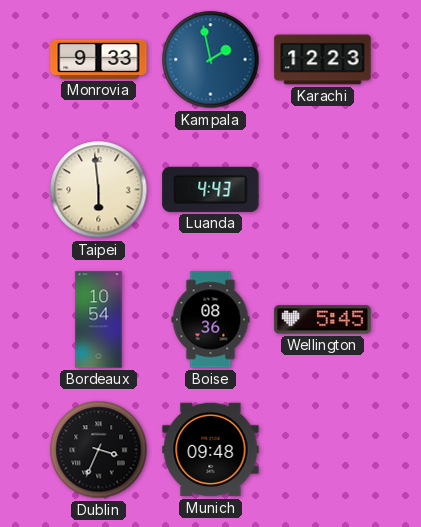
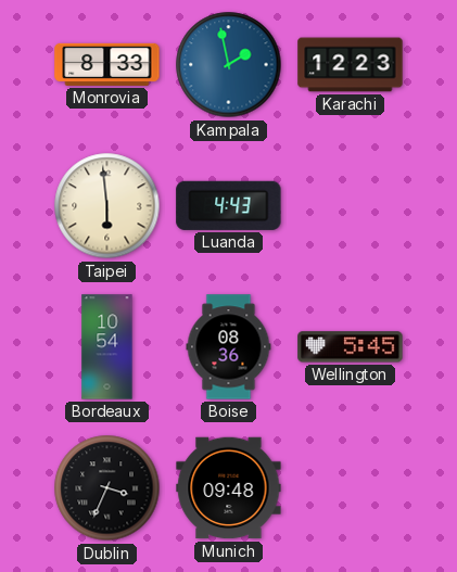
Monrovia: 9:33 -> 8:33 (107, 64)
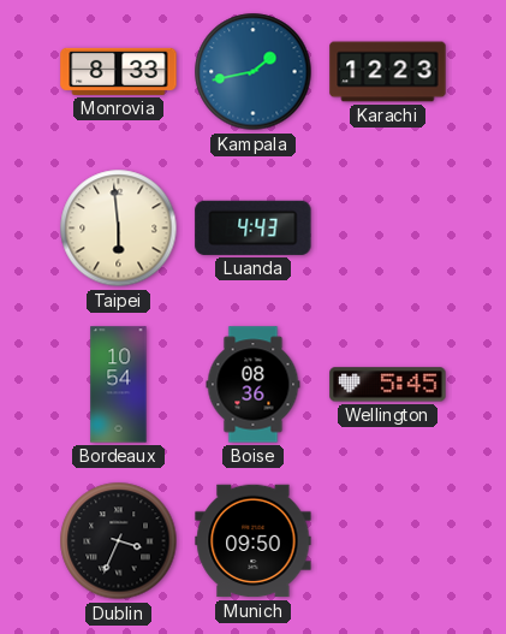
Kampala: 1:58 -> 1:43 (254, 72)
Munich: 09:48 -> 09:50 (254, 541)
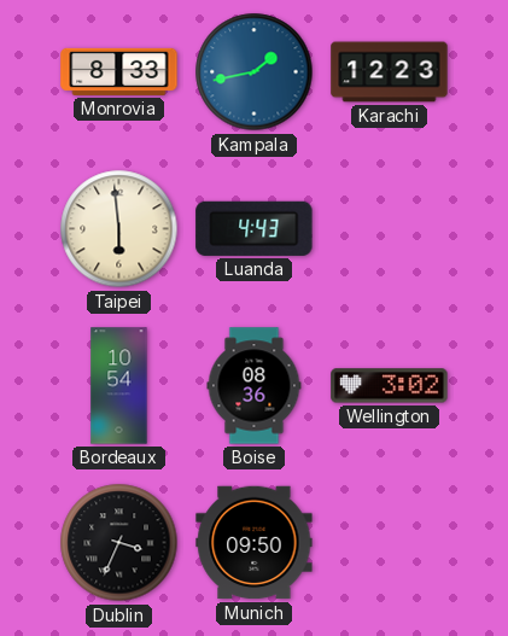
Wellington: 5:45 -> 3:02 (390, 386)
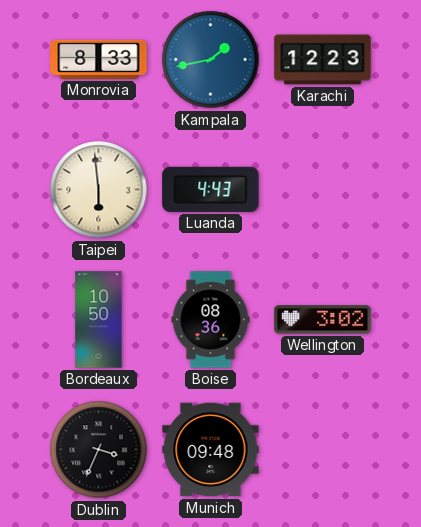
Bordeaux: 10:54 -> 10:50 (99, 320)
Munich: 09:50 -> 09:48 (211, 450)
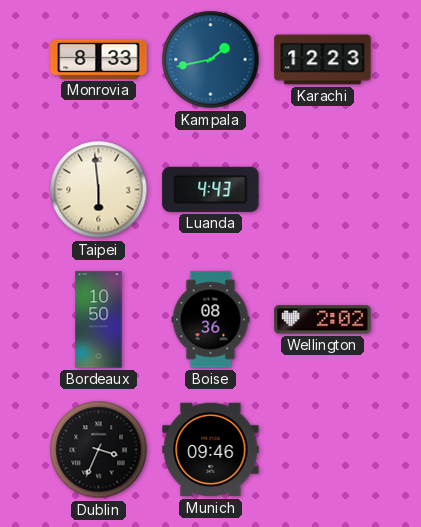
Wellington: 3:02 -> 2:02 (323, 320)
Munich: 09:48 -> 09:46 (211, 450)
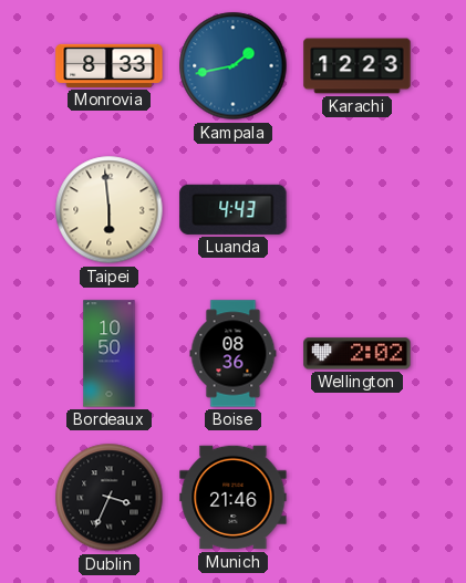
Munich: 09:46 -> 21:46 (234, 498)
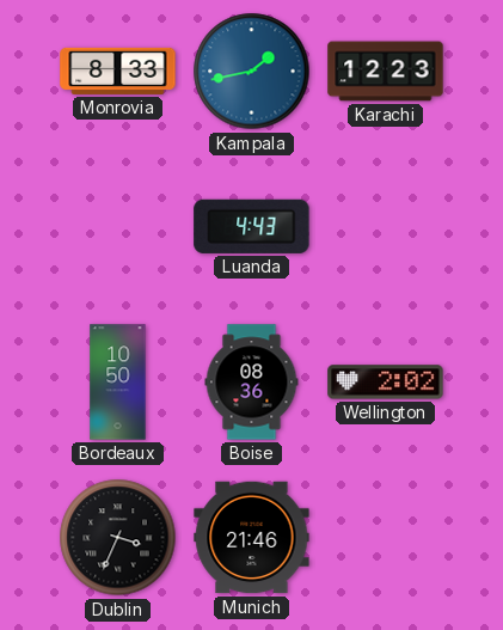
Taipei: 5:59 -> none (110, 210)
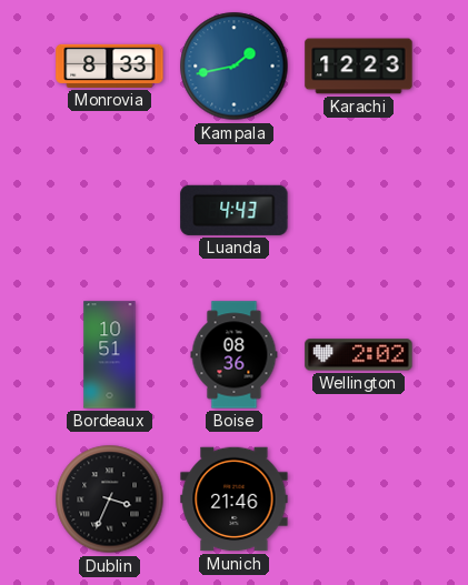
Bordeaux: 10:50 -> 10:51 (110, 355)
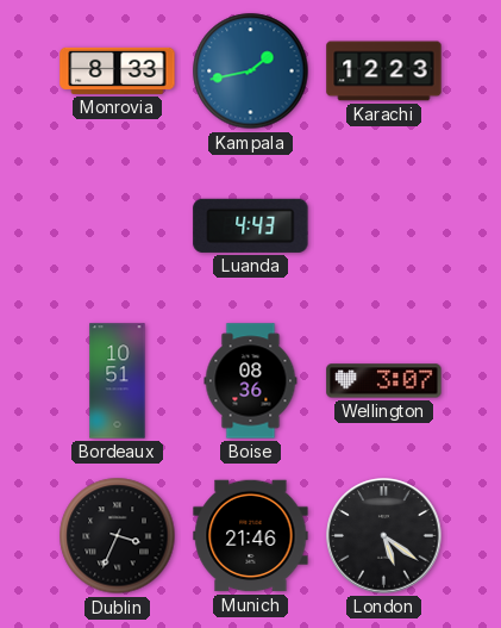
Wellington: 2:02 -> 3:07 (384, 381)
London: none -> 5:21 (384, 536)
